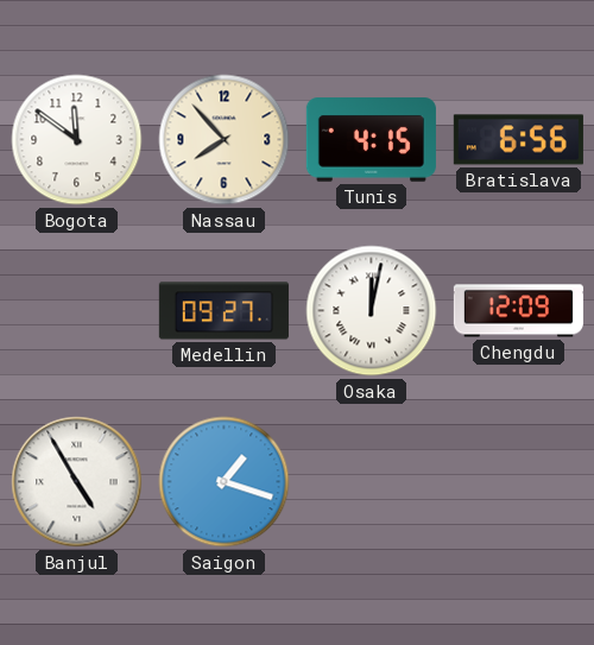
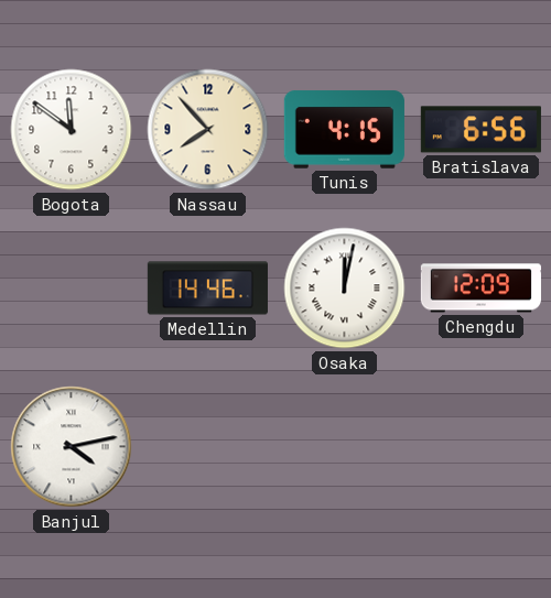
Medellin: 09:27 -> 14:46 (207, 289)
Banjul: 4:55 -> 4:13 (72, 447)
Saigon: 1:18 -> none (225, 482)
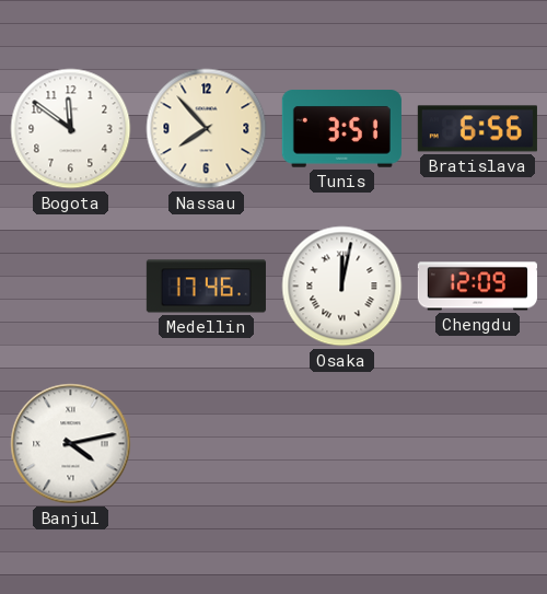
Tunis: 4:15 -> 3:51 (341, 129)
Medellin: 14:46 -> 17:46 (206, 287)
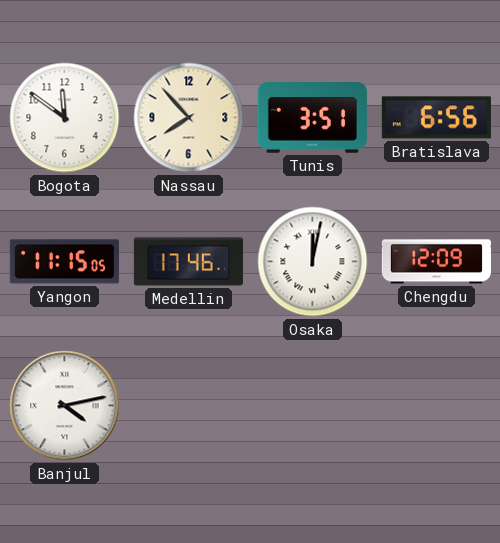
Yangon: none -> 11:15 (64, 262)
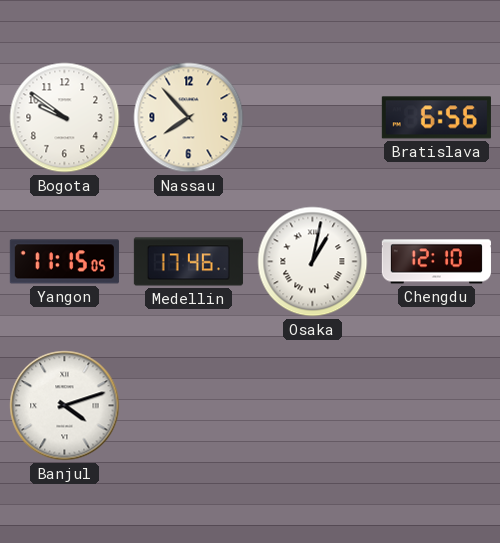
Bogota: 11:51 -> 9:51 (65, 118)
Tunis: 3:51 -> none (312, 118)
Osaka: 12:02 -> 1:02 (313, 262)
Chengdu: 12:09 -> 12:10 (436, 262)
Banjul: 4:13 -> 4:12 (65, 406)
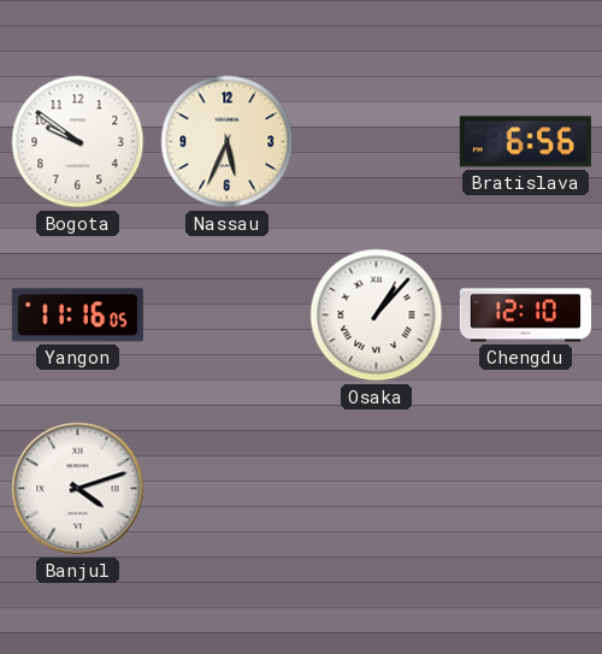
Nassau: 7:53 -> 5:34 (228, 142)
Yangon: 11:15 -> 11:16 (77, 316)
Medellin: 17:46 -> none (188, 262)
Osaka: 1:02 -> 1:07 (377, 316)
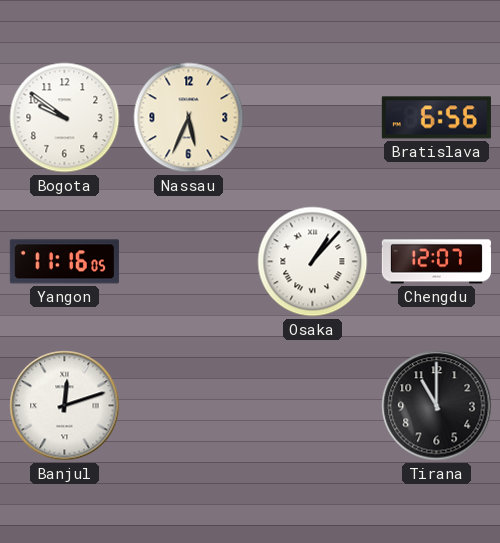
Chengdu: 12:10 -> 12:07 (436, 262)
Banjul: 4:12 -> 12:12 (65, 406)
Tirana: none -> 11:00 (437, 406)
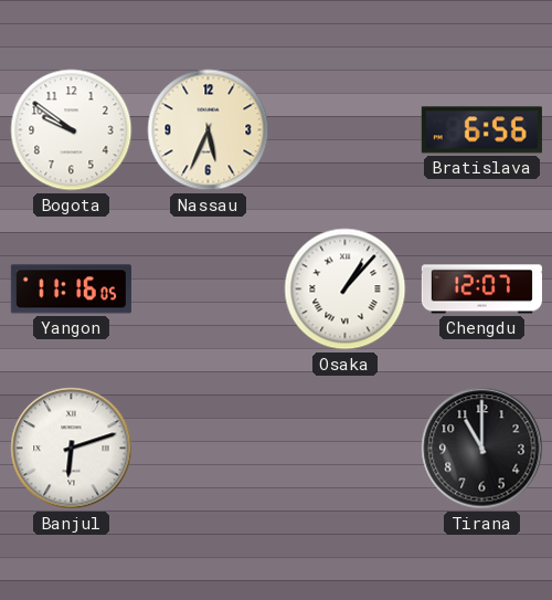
Banjul: 12:12 -> 6:12 (72, 449)
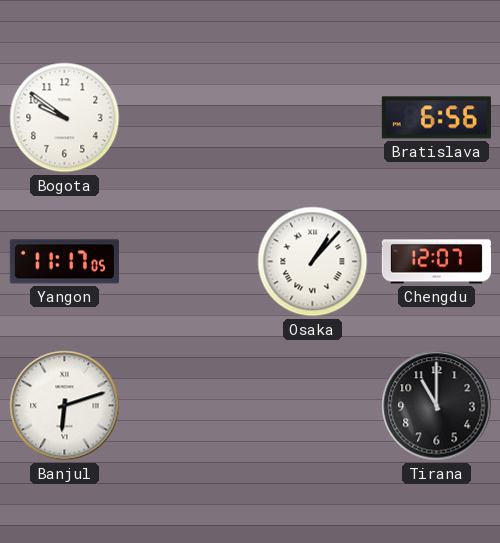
Nassau: 5:34 -> none (209, 130)
Yangon: 11:16 -> 11:17 (64, 262)
